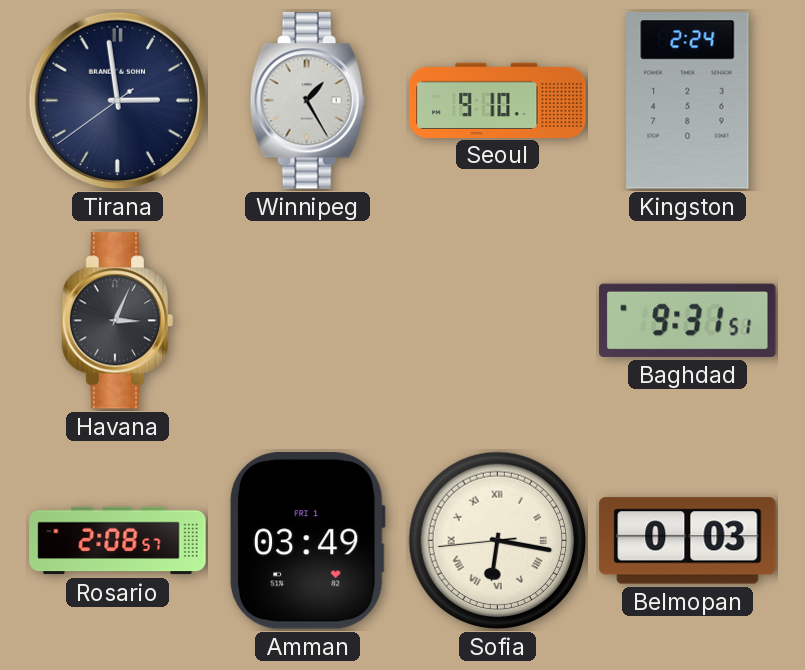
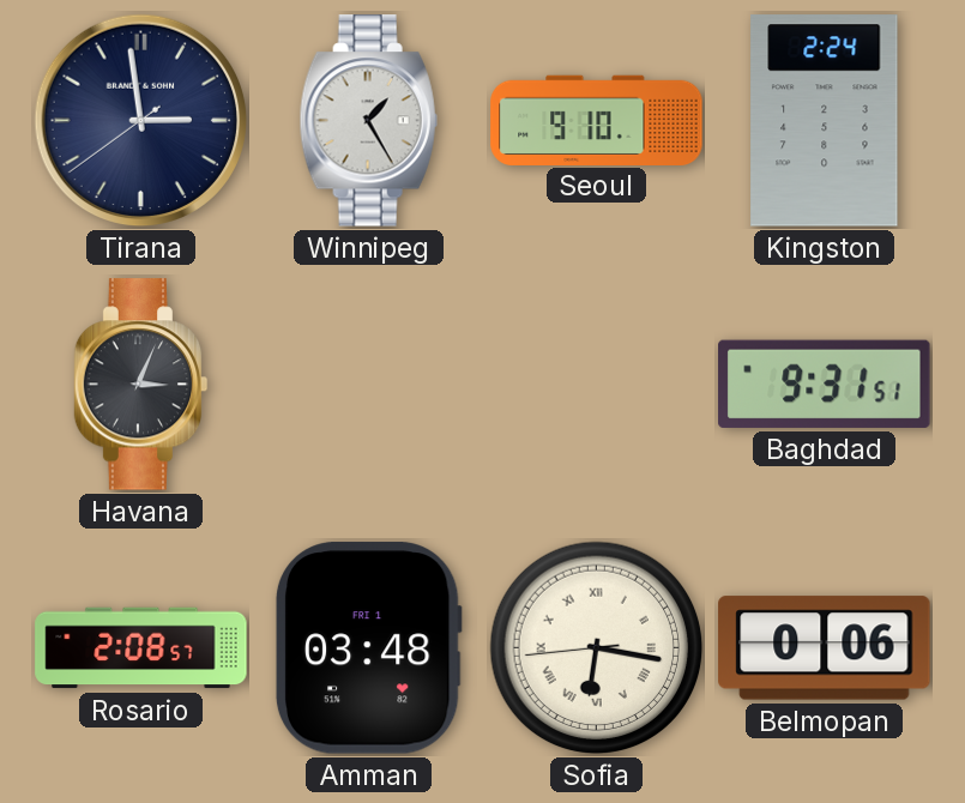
Amman: 03:49 -> 03:48 (368, 648)
Belmopan: 0:03 -> 0:06 (825, 648)
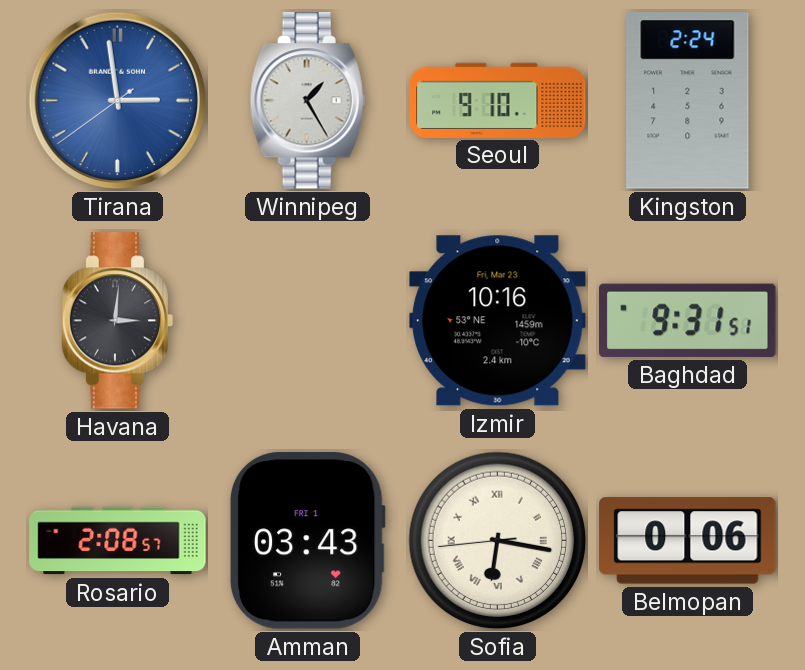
Tirana dial: navy -> blue (118, 101)
Havana: 3:04 -> 3:01 (118, 321)
Izmir: none -> 10:16 (498, 321)
Amman: 03:48 -> 03:43 (307, 541)
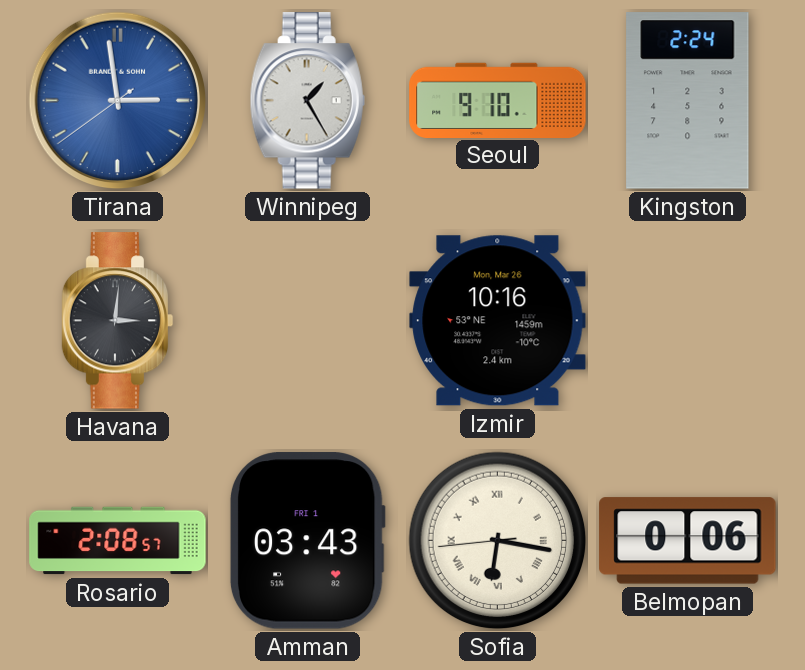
Izmir date: Fri, Mar 23 -> Mon, Mar 26 (498, 321)
Baghdad: 9:31 -> none (688, 320)
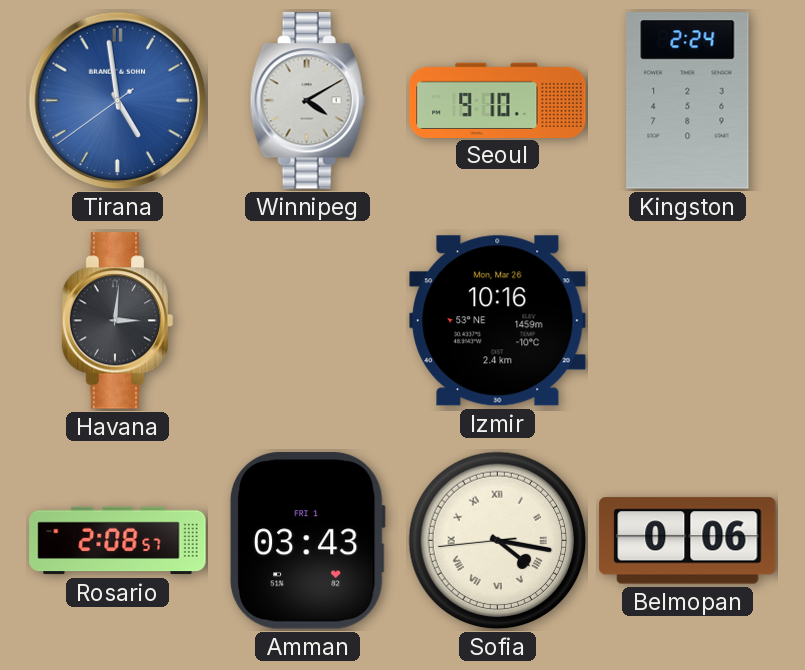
Tirana: 2:58 -> 4:58 (118, 101)
Winnipeg: 1:25 -> 4:10 (307, 101)
Sofia: 6:16 -> 4:16 (498, 541)
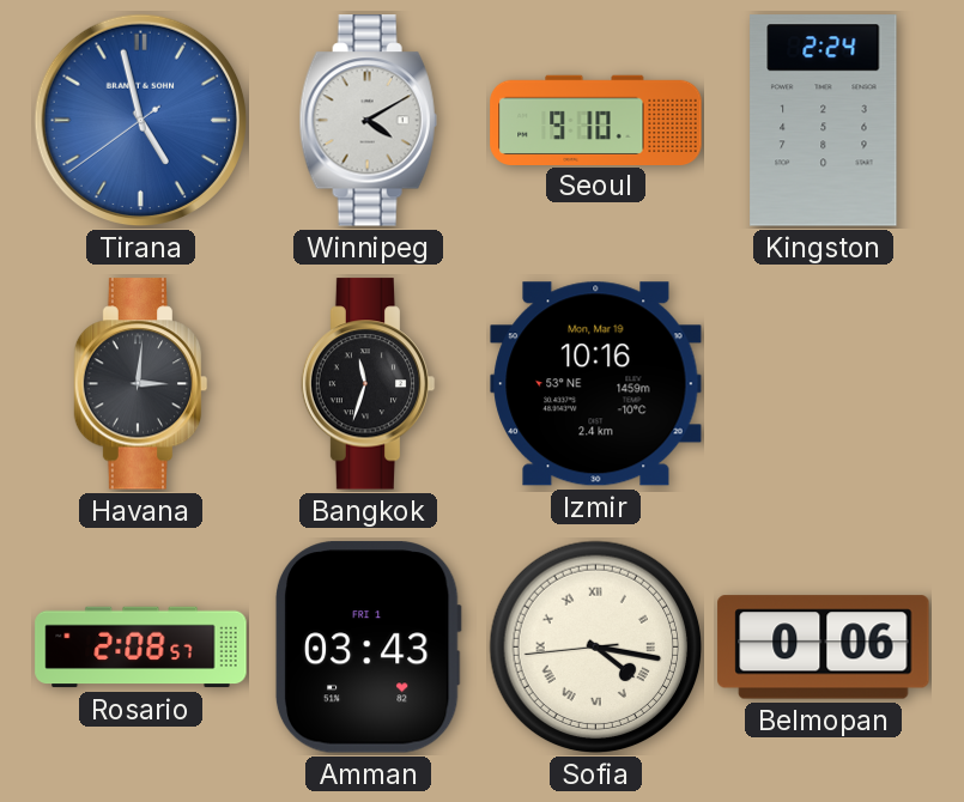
Tirana: 4:58 -> 4:57 (141, 121)
Bangkok: none -> 11:33 (369, 384)
Izmir date: Mon, Mar 26 -> Mon, Mar 19 (596, 384)
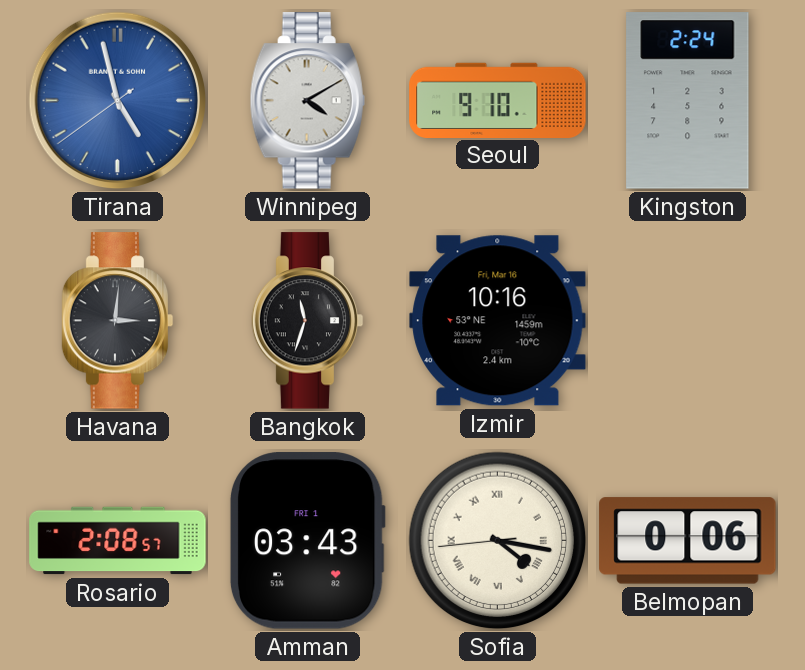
Izmir date: Mon, Mar 19 -> Fri, Mar 16 (498, 321)
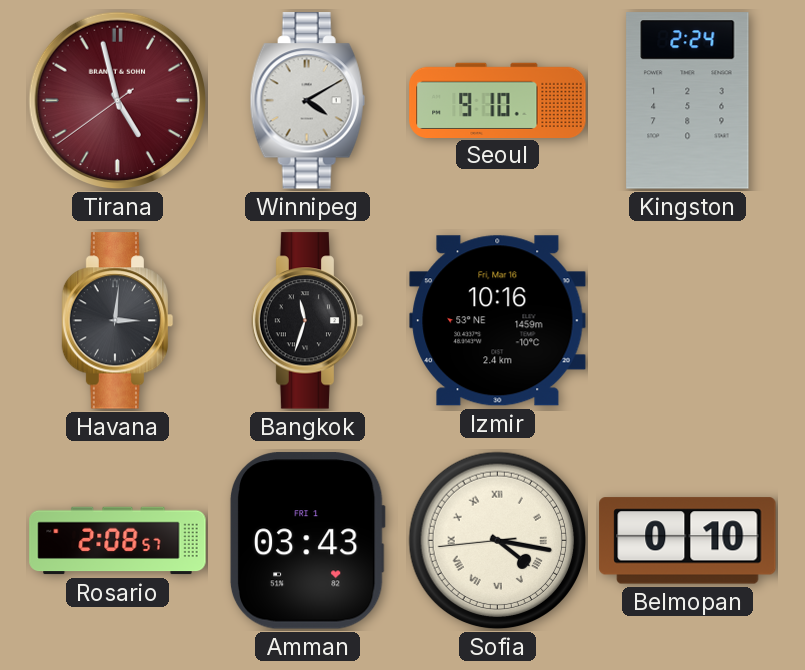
Tirana dial: blue -> burgundy (118, 101)
Belmopan: 0:06 -> 0:10 (688, 541)
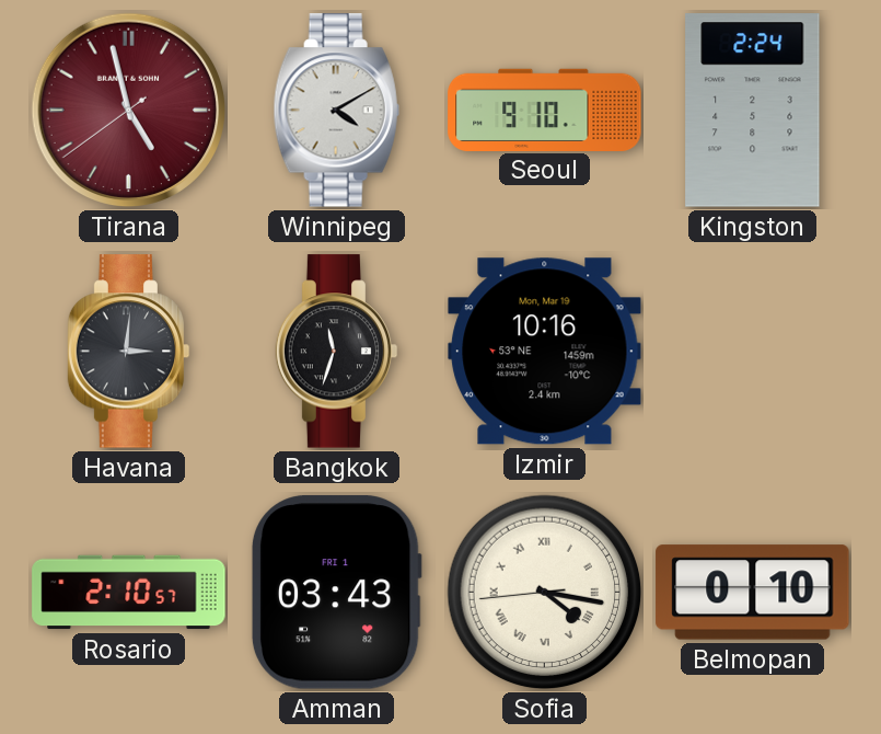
Izmir date: Fri, Mar 16 -> Mon, Mar 19 (545, 352)
Rosario: 2:08 -> 2:10 (129, 593)
